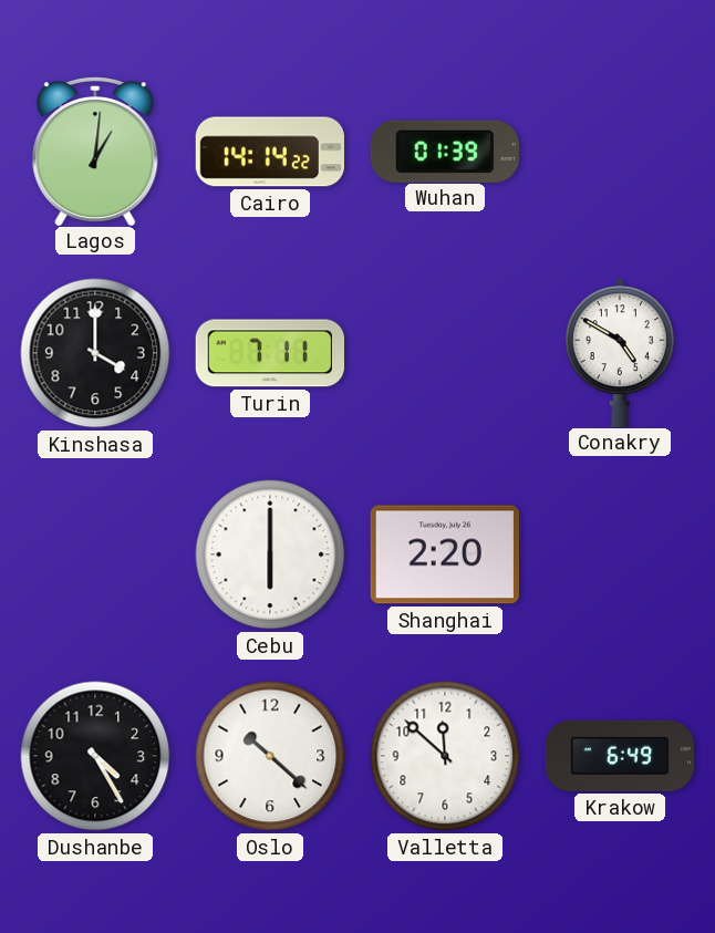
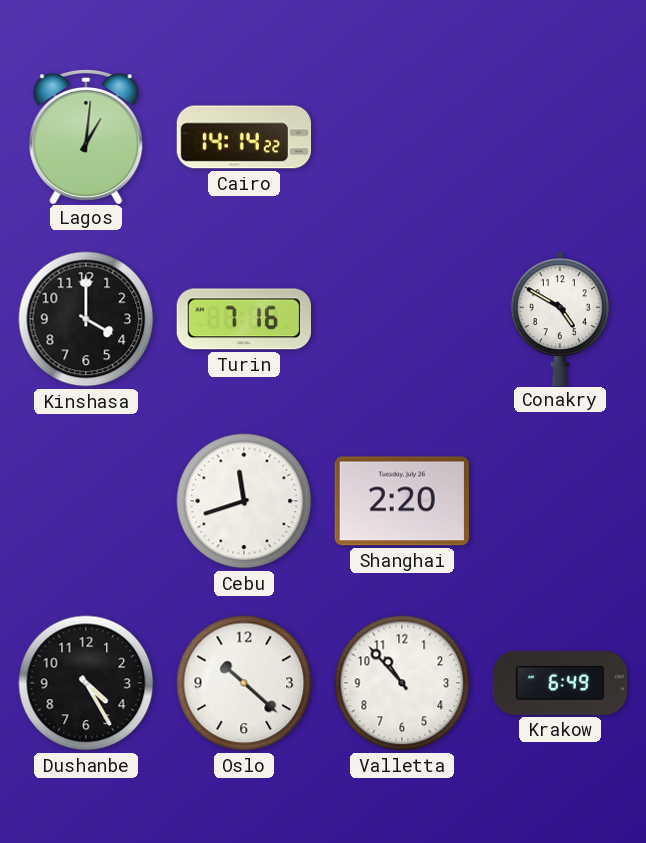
Wuhan: 01:39 -> none (445, 151)
Turin: 7:11 -> 7:16 (243, 319)
Cebu: 6:00 -> 11:42 (244, 501)
Valletta: 11:52 -> 10:53 (402, 683)
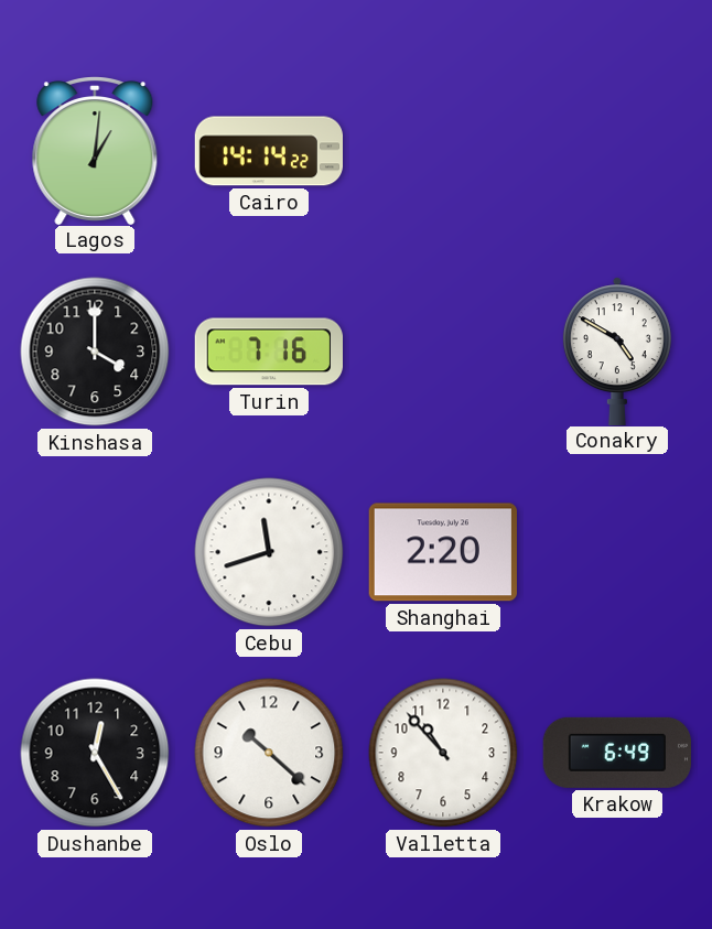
Dushanbe: 4:25 -> 12:25 (95, 753)
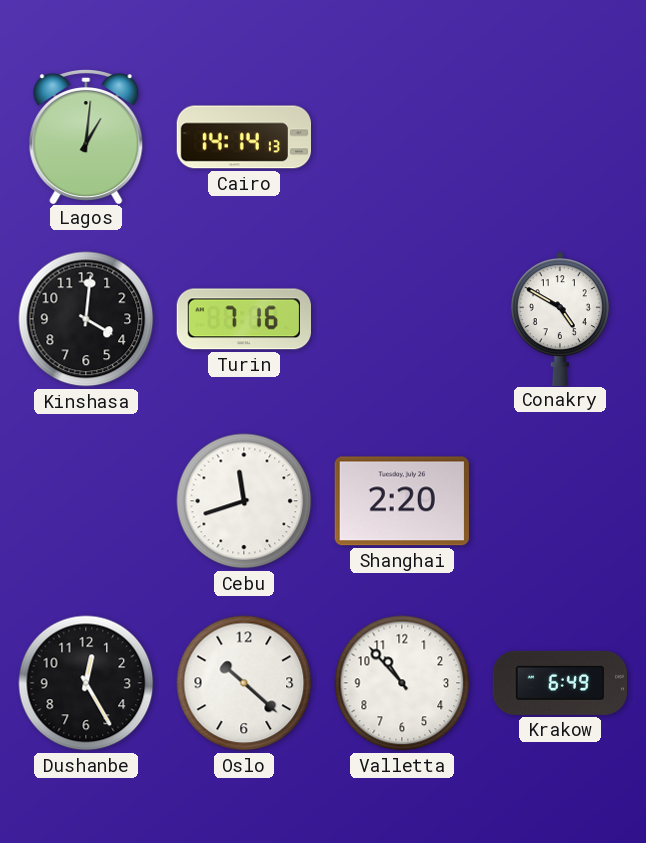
Cairo: 14:14:22 -> 14:14:13 (243, 137)
Kinshasa: 4:00 -> 4:01 (86, 319)
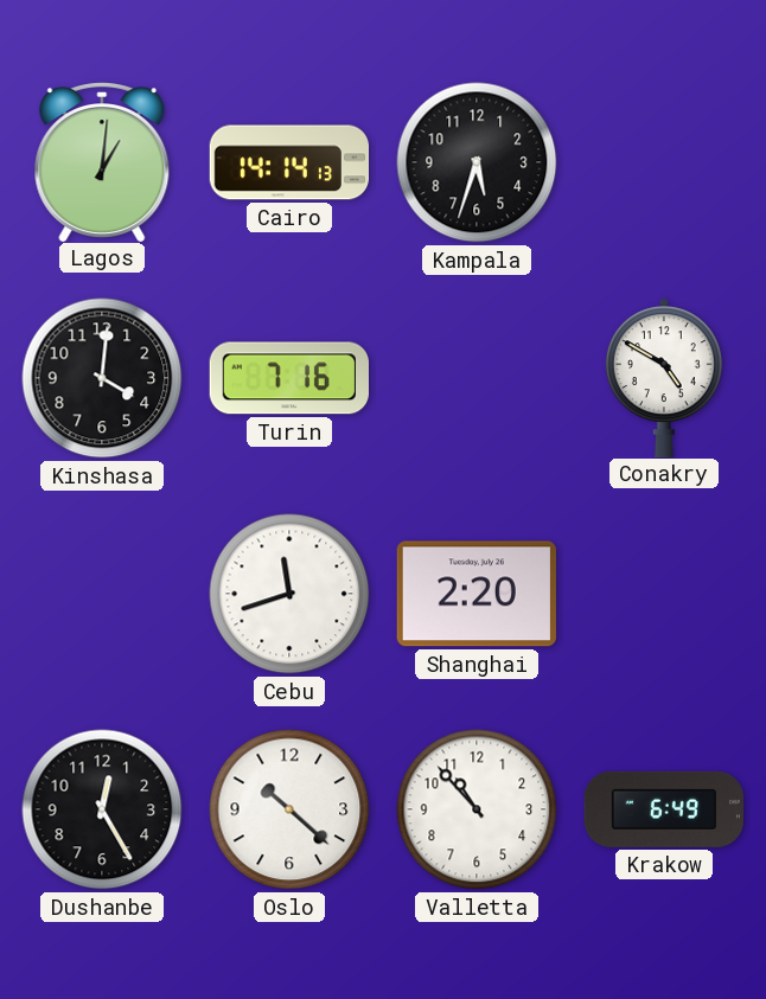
Kampala: none -> 5:33 (477, 162)
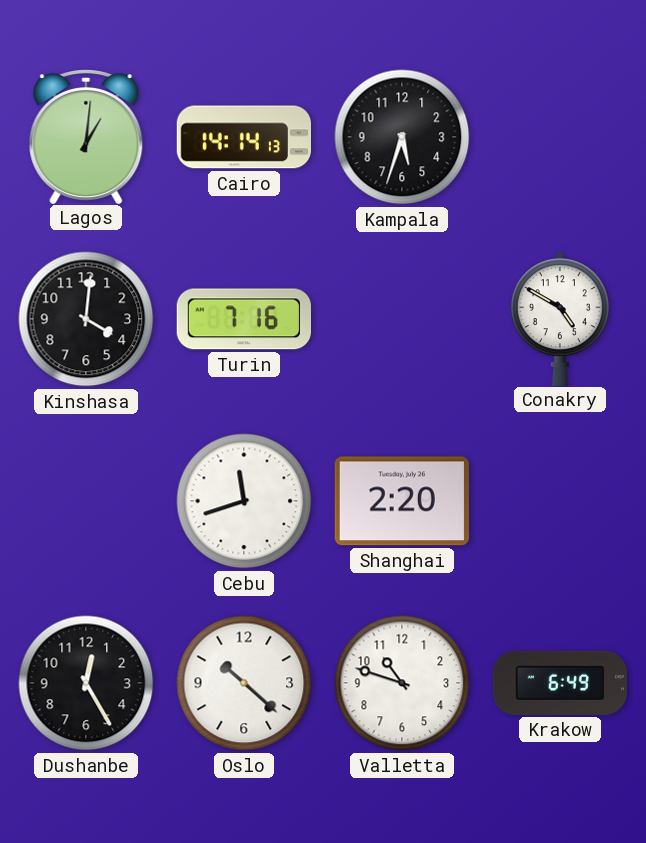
Valletta: 10:53 -> 10:48 (402, 683)
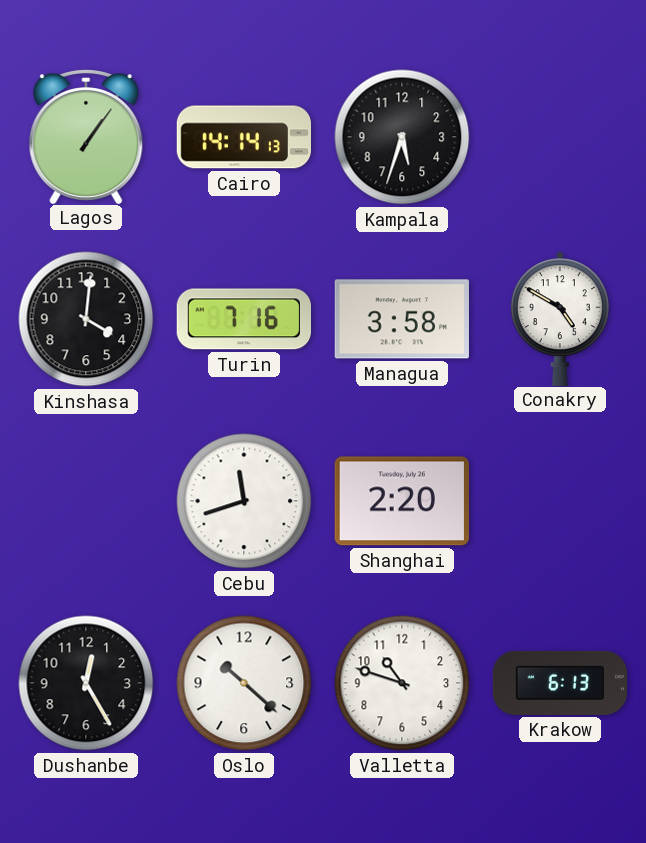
Lagos: 1:01 -> 1:06 (86, 137)
Managua: none -> 3:58 (402, 319)
Krakow: 6:49 -> 6:13 (559, 683)
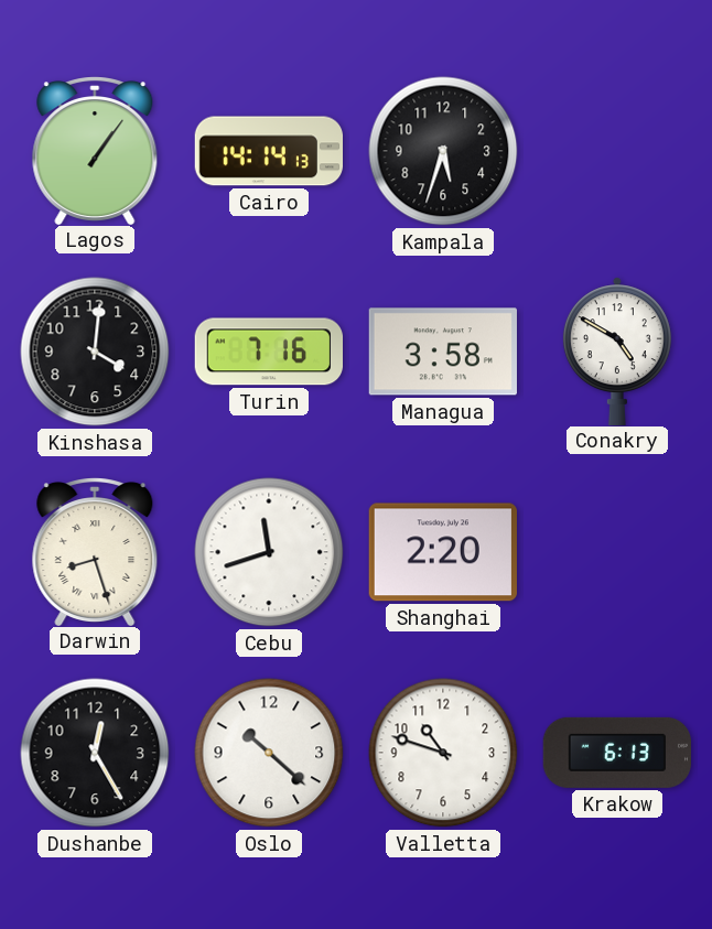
Darwin: none -> 8:27 (95, 552)
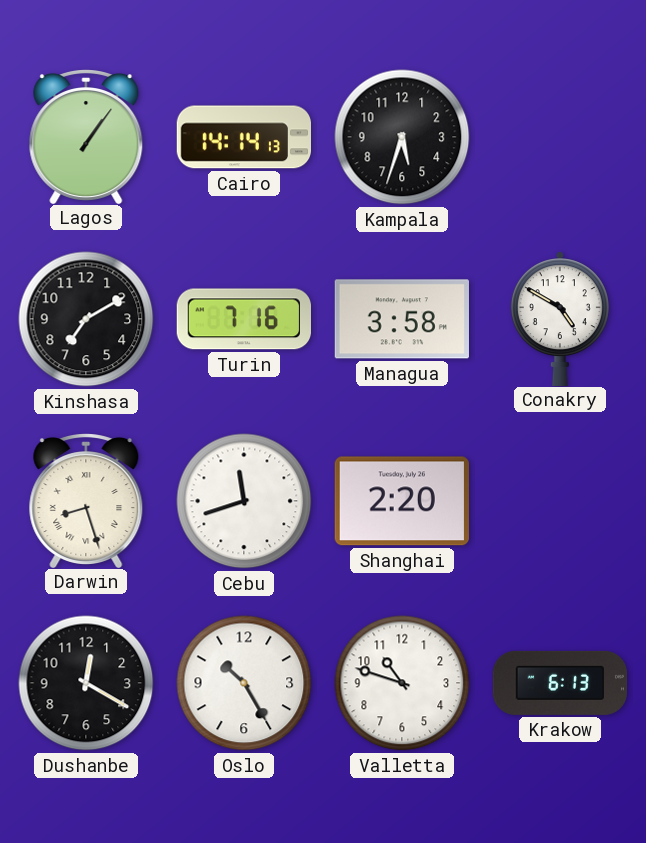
Kinshasa: 4:01 -> 7:10 (86, 319)
Dushanbe: 12:25 -> 12:20 (86, 683)
Oslo: 10:22 -> 10:25 (244, 683)
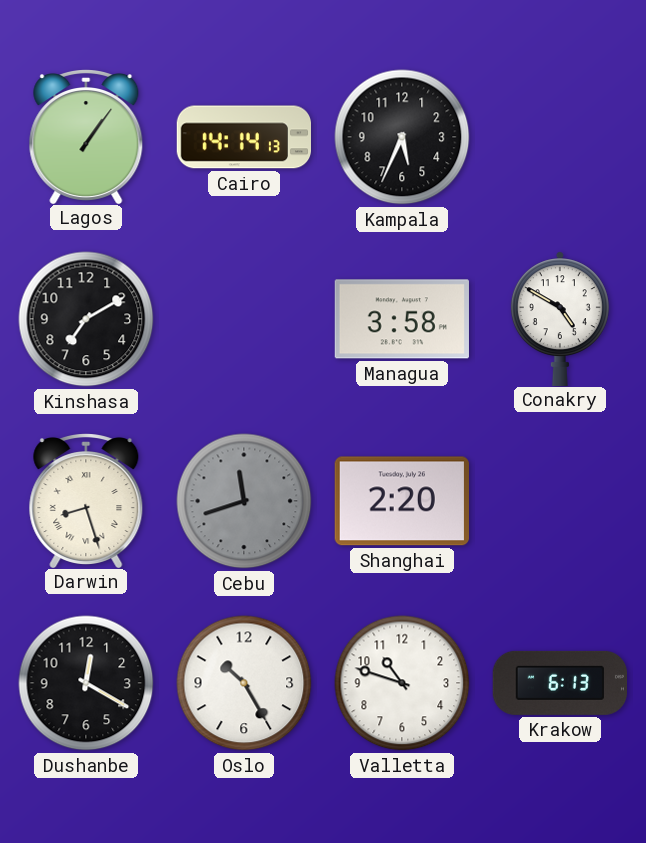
Kampala: 5:33 -> 5:34 (402, 137)
Turin: 7:16 -> none (243, 319)
Cebu dial: white -> grey (244, 501)
